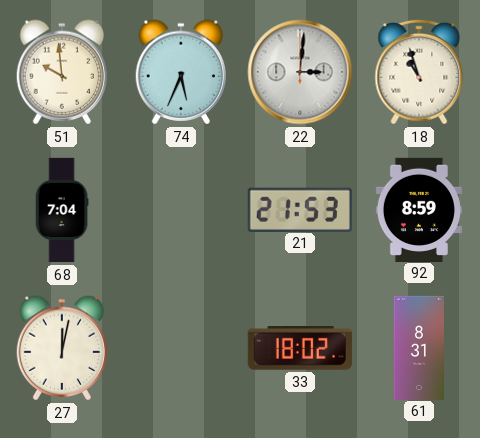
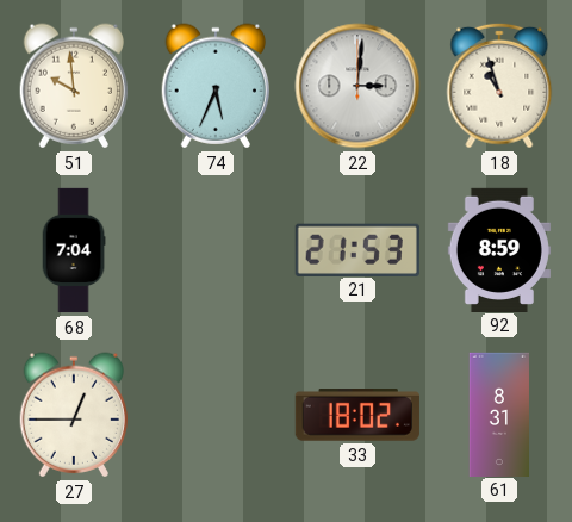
27: 12:02 -> 12:45 (74, 415)
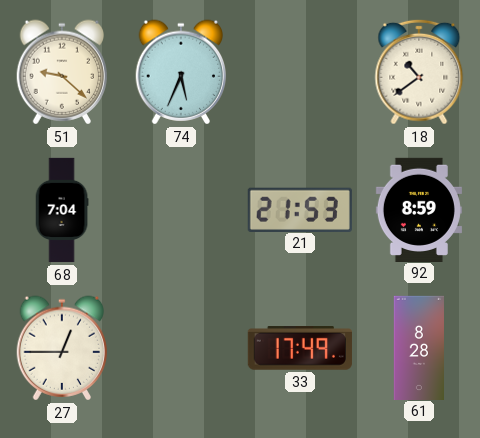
51: 9:59 -> 9:22 (62, 72)
22: 3:01 -> none (357, 86)
18: 10:57 -> 10:39 (419, 72)
33: 18:02 -> 17:49 (300, 348)
61: 8:31 -> 8:28 (418, 347)
